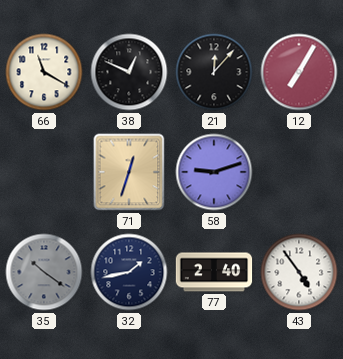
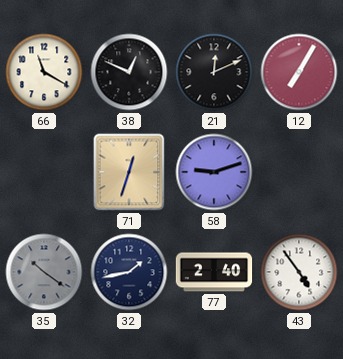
21: 12:07 -> 12:11 (214, 72)
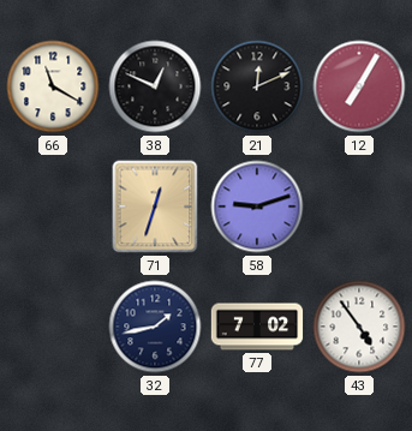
35: 10:21 -> none (44, 272)
77: 2:40 -> 7:02 (257, 327)
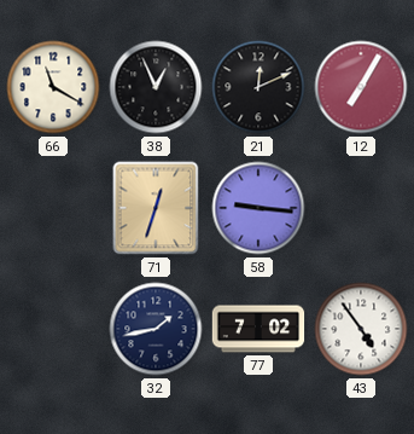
38: 12:49 -> 12:56 (156, 87)
58: 9:12 -> 9:16 (258, 208)
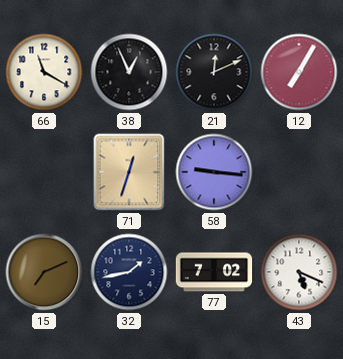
15: none -> 7:11 (44, 272)
43: 4:54 -> 5:19 (299, 272)
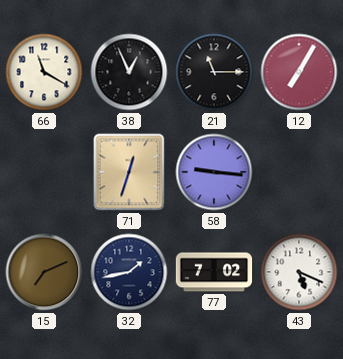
21: 12:11 -> 11:15 (214, 72)
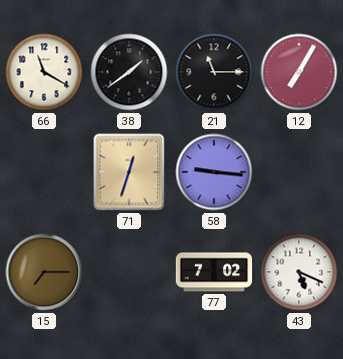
38: 12:56 -> 1:39 (129, 72)
15: 7:11 -> 7:15 (44, 272)
32: 1:43 -> none (129, 272)
